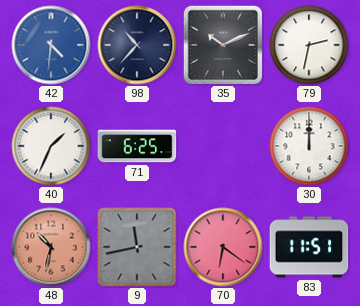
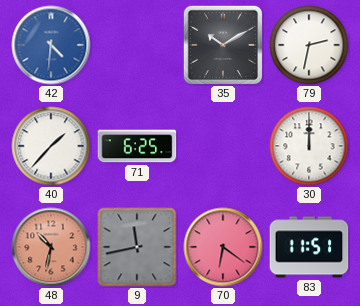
98: 10:37 -> none (137, 45)
35: 10:11 -> 10:10 (222, 44)
40: 1:34 -> 1:37 (51, 146)
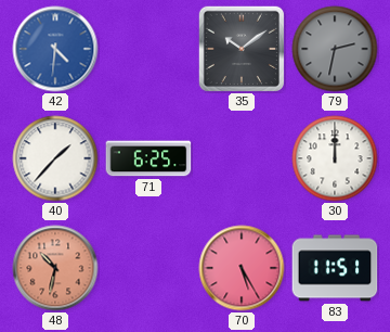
35: 10:10 -> 10:09 (240, 48)
79 dial: white -> grey (335, 49)
9: 11:43 -> none (137, 247)
70: 6:21 -> 5:25 (242, 268)
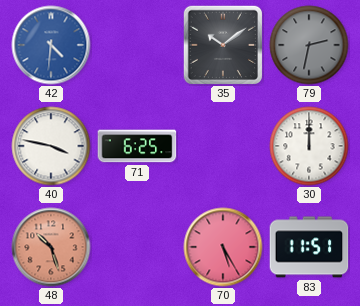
40: 1:37 -> 3:47 (51, 146)
48: 10:32 -> 10:27 (51, 247)
